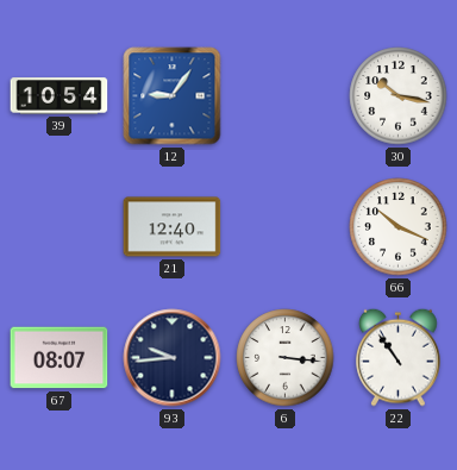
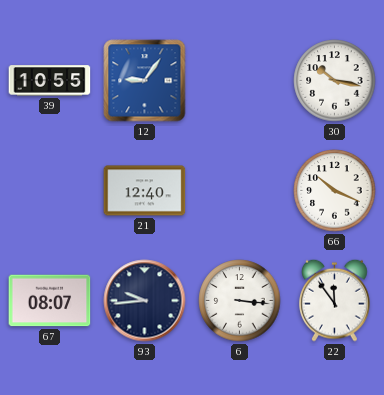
39: 10:54 -> 10:55 (50, 81)
22: 10:54 -> 11:54 (335, 300)
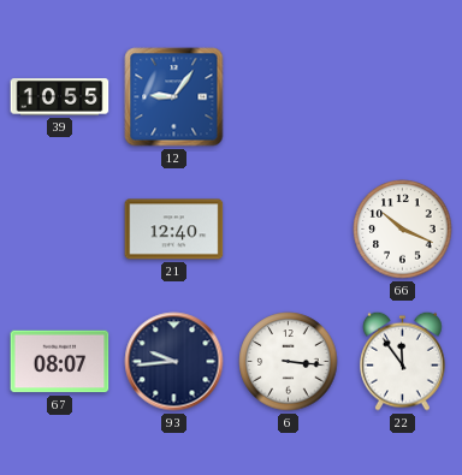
30: 10:17 -> none (335, 81)
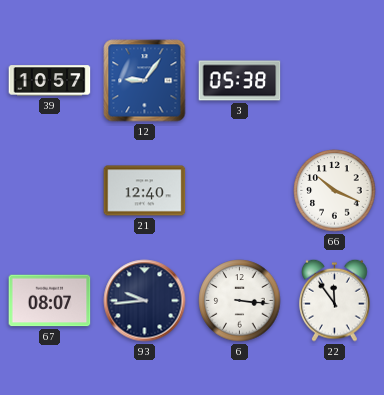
39: 10:55 -> 10:57 (50, 81)
3: none -> 05:38 (240, 81)
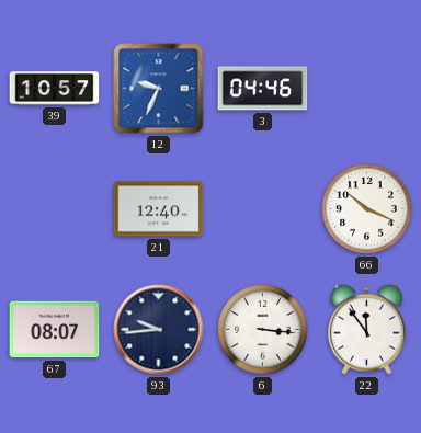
12: 9:06 -> 9:34 (159, 89)
3: 05:38 -> 04:46 (263, 89)
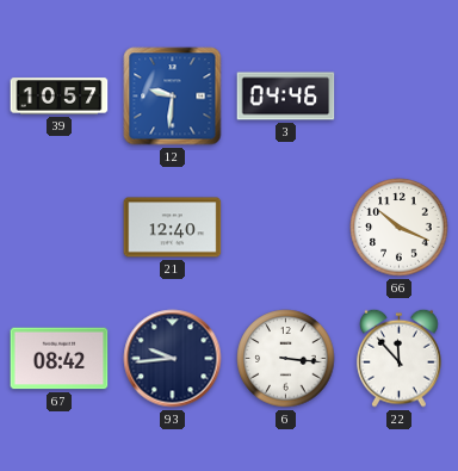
12: 9:34 -> 9:31 (173, 97)
67: 08:07 -> 08:42 (60, 359)
22: 11:54 -> 11:53 (400, 358)
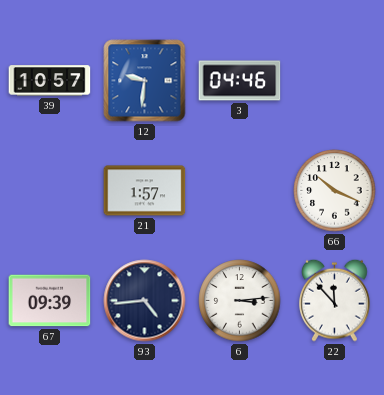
21: 12:40 -> 1:57 (145, 191)
67: 08:42 -> 09:39 (50, 301)
93: 9:44 -> 4:44 (145, 301)
6: 3:16 -> 3:14 (240, 301)
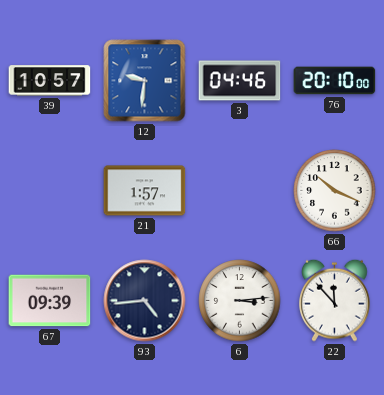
76: none -> 20:10 (335, 81)
